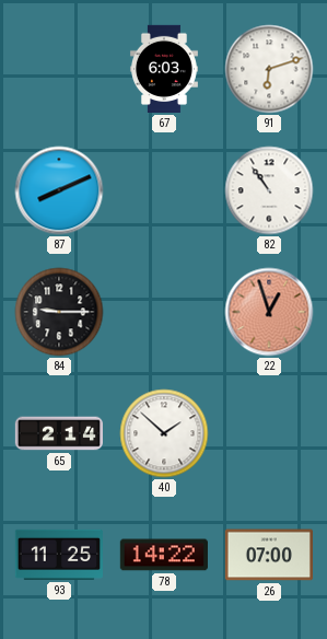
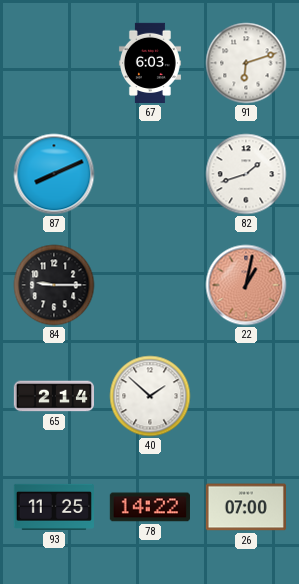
82: 10:54 -> 1:42 (246, 174)
22: 12:57 -> 1:02 (246, 285)
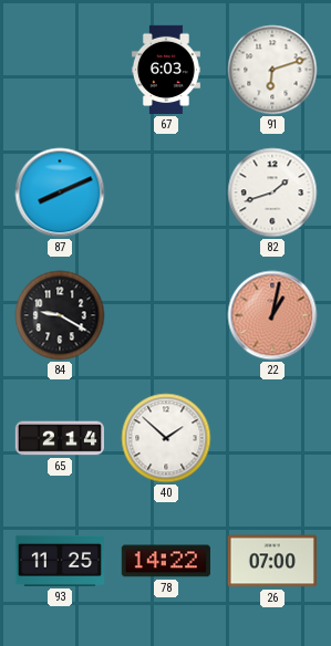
84: 9:15 -> 9:20 (60, 315)
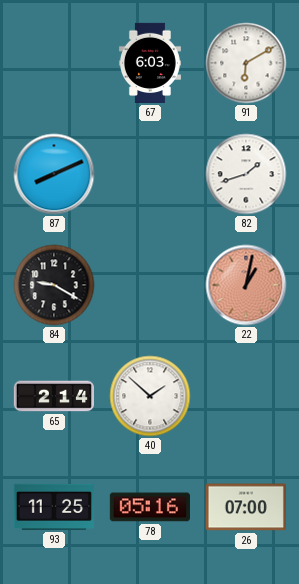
91: 6:12 -> 6:10 (246, 63)
78: 14:22 -> 05:16 (150, 507)
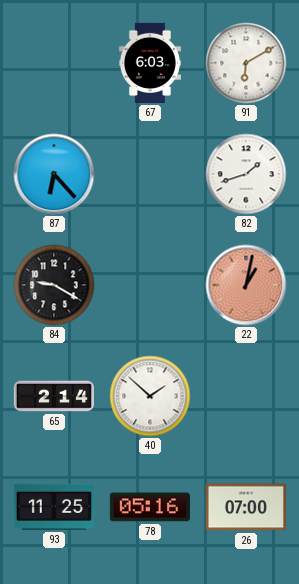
87: 8:11 -> 6:23 (54, 174)
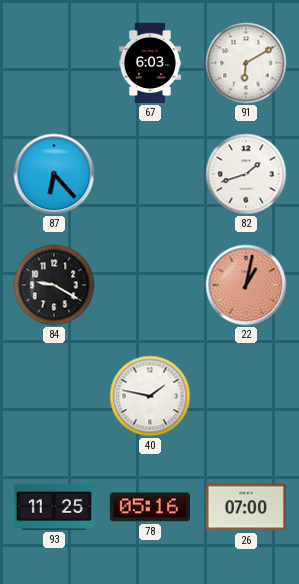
65: 2:14 -> none (54, 396)
40: 1:52 -> 1:47 (150, 396)
